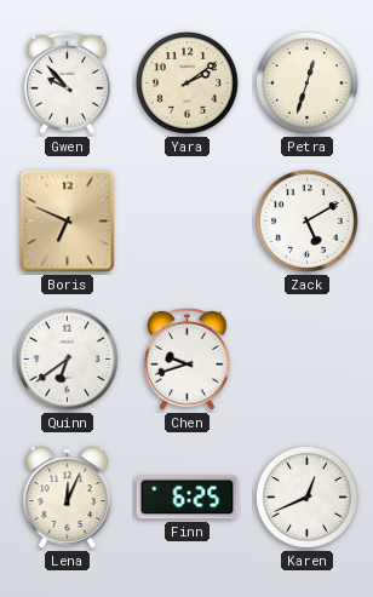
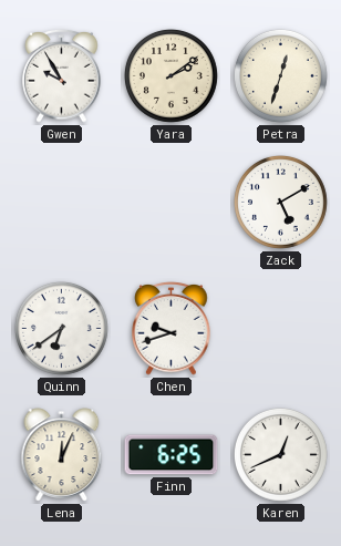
Gwen: 9:53 -> 9:55 (62, 76)
Boris: 6:49 -> none (68, 222)
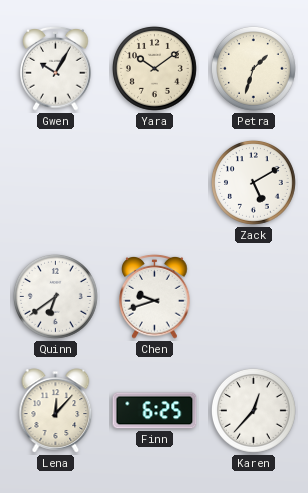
Gwen: 9:55 -> 10:05 (56, 69)
Yara: 2:09 -> 10:09 (155, 69)
Petra: 12:33 -> 1:33 (254, 69)
Lena: 12:04 -> 12:07 (56, 411)
Karen: 12:41 -> 12:37 (254, 411)
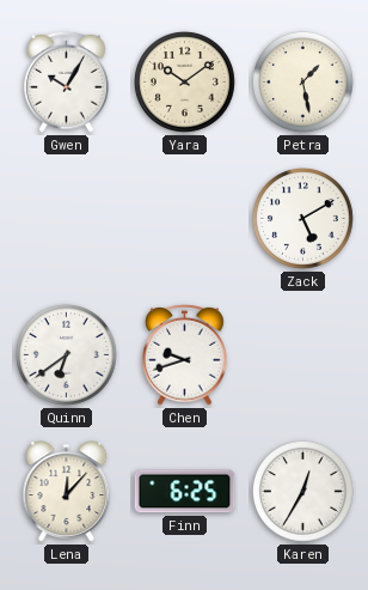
Petra: 1:33 -> 1:28 (303, 83)
Karen: 12:37 -> 12:35 (303, 492)
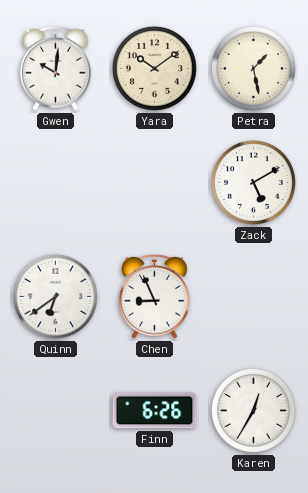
Gwen: 10:05 -> 10:01 (56, 69)
Chen: 9:42 -> 8:56 (155, 297)
Lena: 12:07 -> none (67, 492)
Finn: 6:25 -> 6:26 (155, 411)
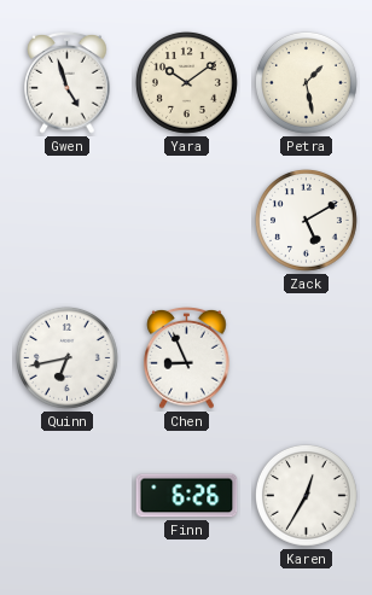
Gwen: 10:01 -> 4:57 (68, 83)
Quinn: 6:39 -> 6:43 (68, 358)
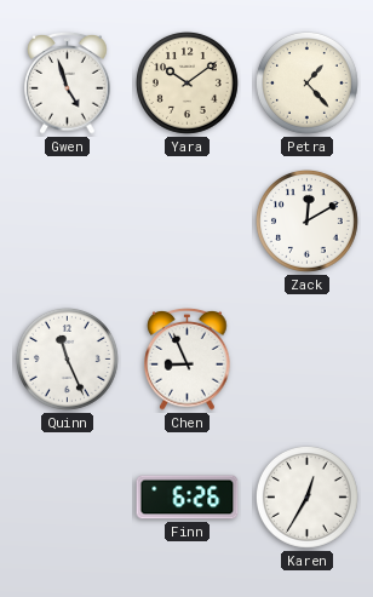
Petra: 1:28 -> 1:23 (308, 84)
Zack: 5:10 -> 12:10 (308, 222)
Quinn: 6:43 -> 11:26 (68, 360)
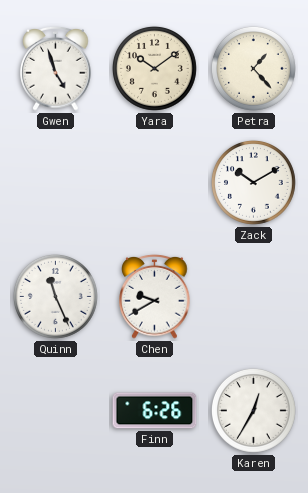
Zack: 12:10 -> 10:10 (254, 183)
Chen: 8:56 -> 9:40 (155, 297)
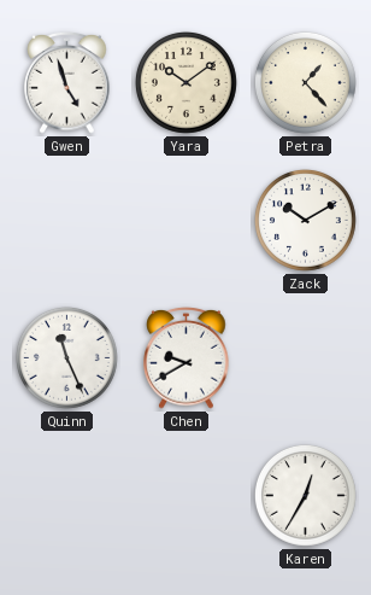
Finn: 6:26 -> none (155, 411)
